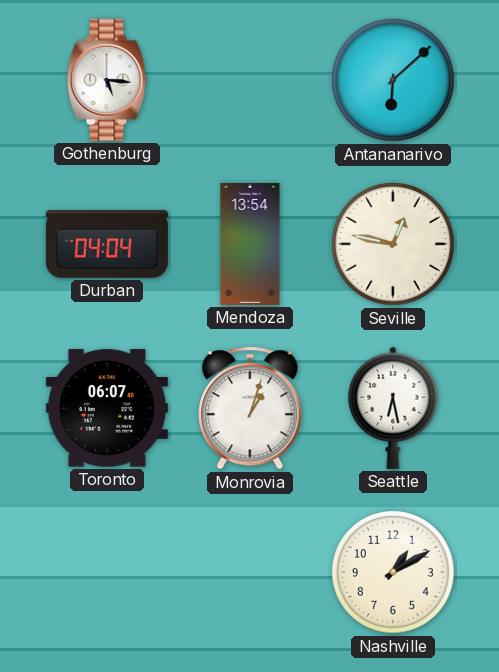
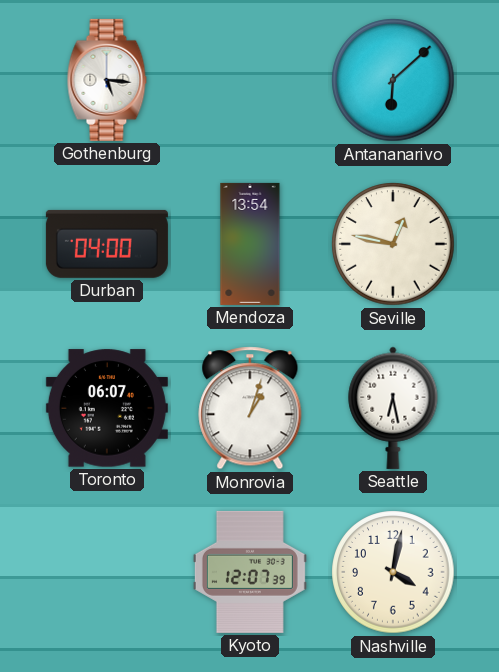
Durban: 04:04 -> 04:00 (107, 244)
Kyoto: none -> 12:07 (250, 572)
Nashville: 1:10 -> 4:02 (393, 572)
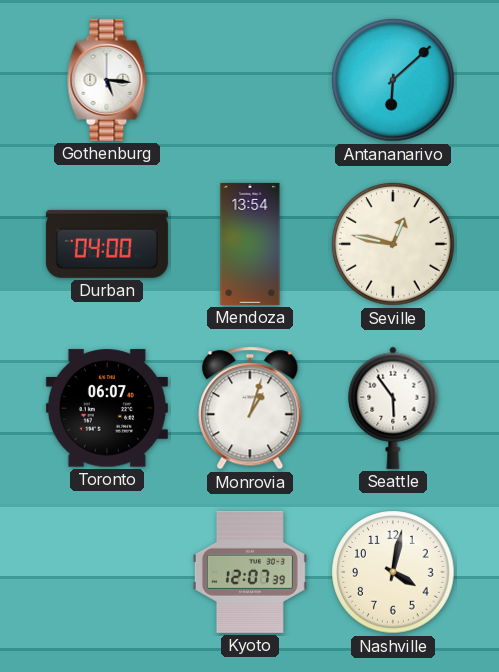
Seattle: 6:28 -> 5:54 (393, 408)
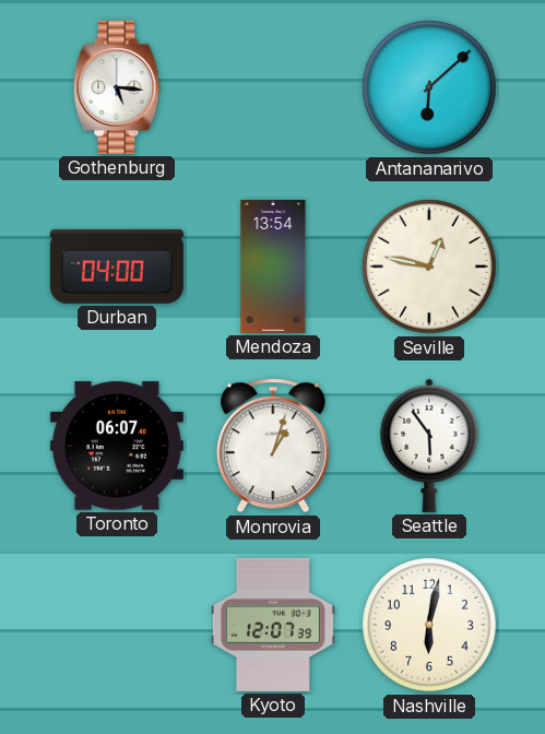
Nashville: 4:02 -> 6:02 (429, 625)
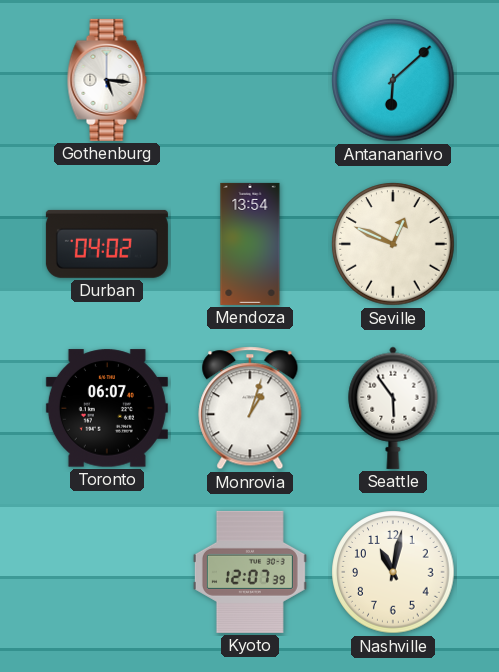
Durban: 04:00 -> 04:02 (107, 244)
Seville: 12:47 -> 12:49 (393, 244)
Nashville: 6:02 -> 11:02 (393, 572)
